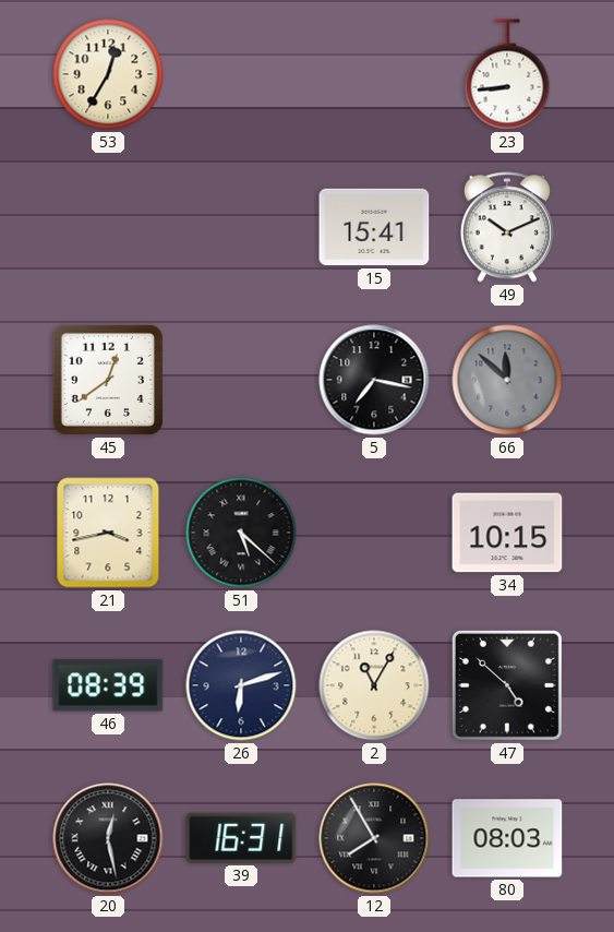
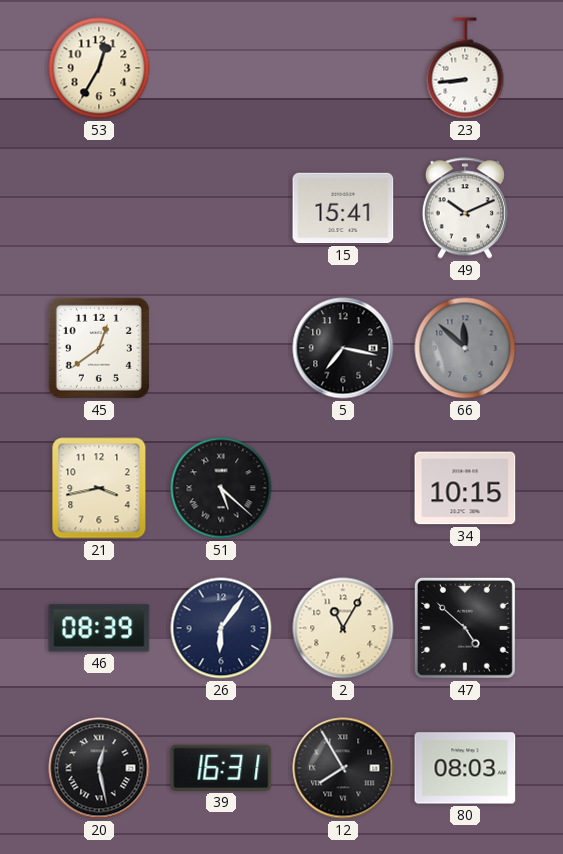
26: 6:12 -> 6:06 (221, 628)
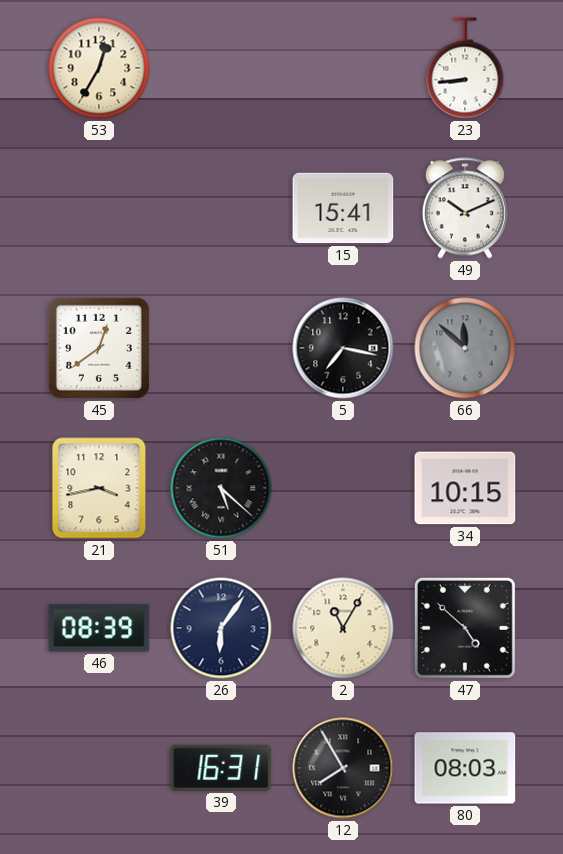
20: 12:28 -> none (99, 768)
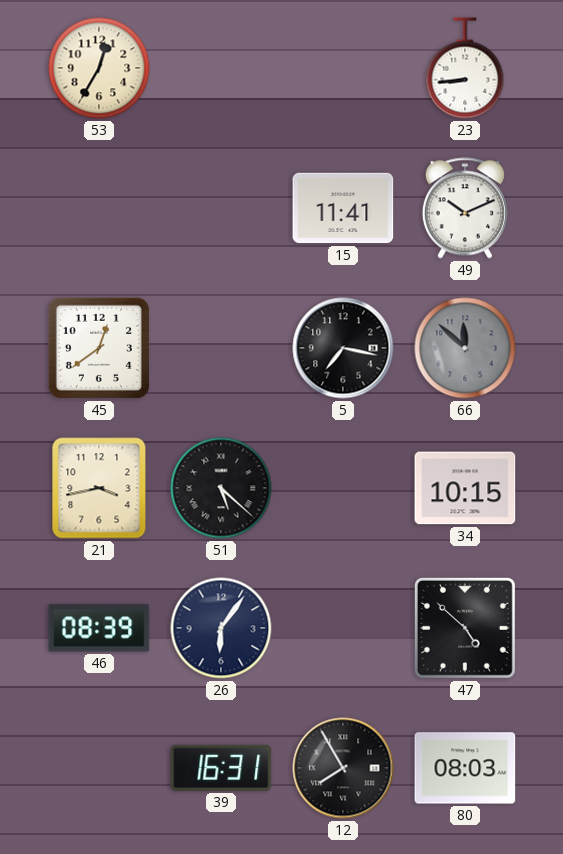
15: 15:41 -> 11:41 (343, 208)
2: 11:05 -> none (343, 628)
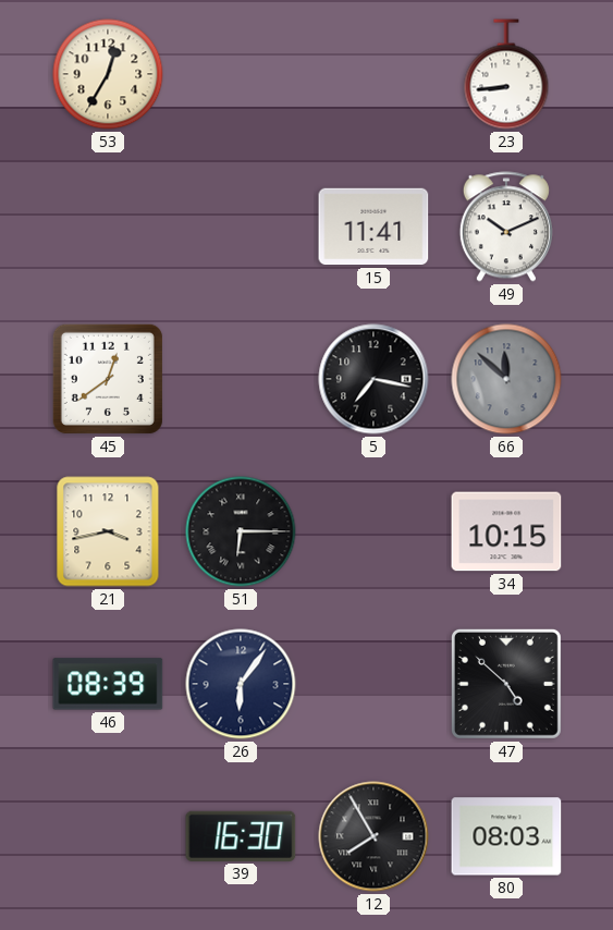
51: 5:22 -> 6:15 (241, 531)
39: 16:31 -> 16:30 (241, 836)
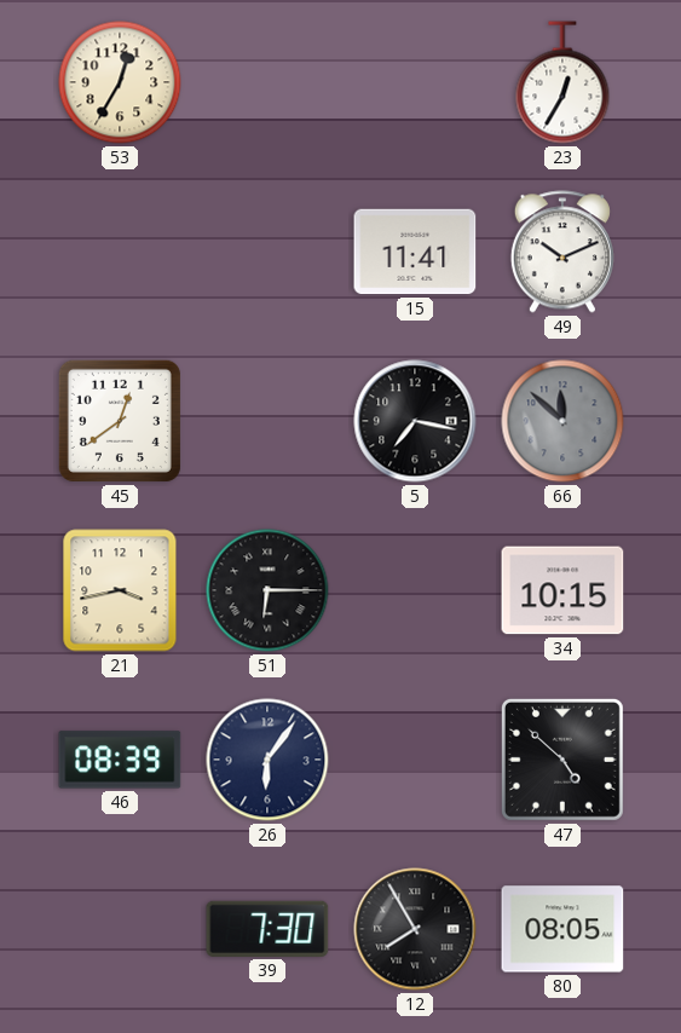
23: 8:44 -> 12:35 (562, 82)
39: 16:30 -> 7:30 (267, 929)
80: 08:03 -> 08:05 (562, 929)
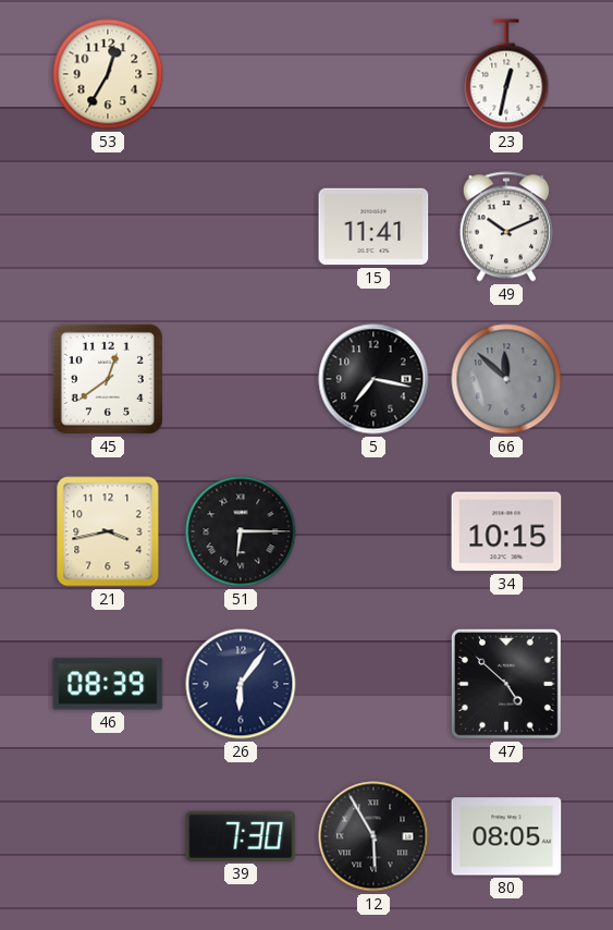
23: 12:35 -> 12:32 (506, 74)
12: 7:55 -> 5:55 (373, 836)
